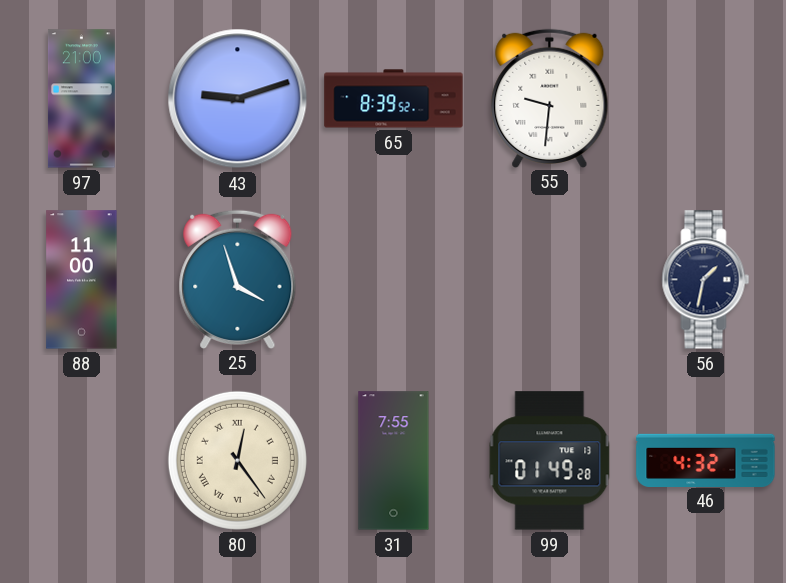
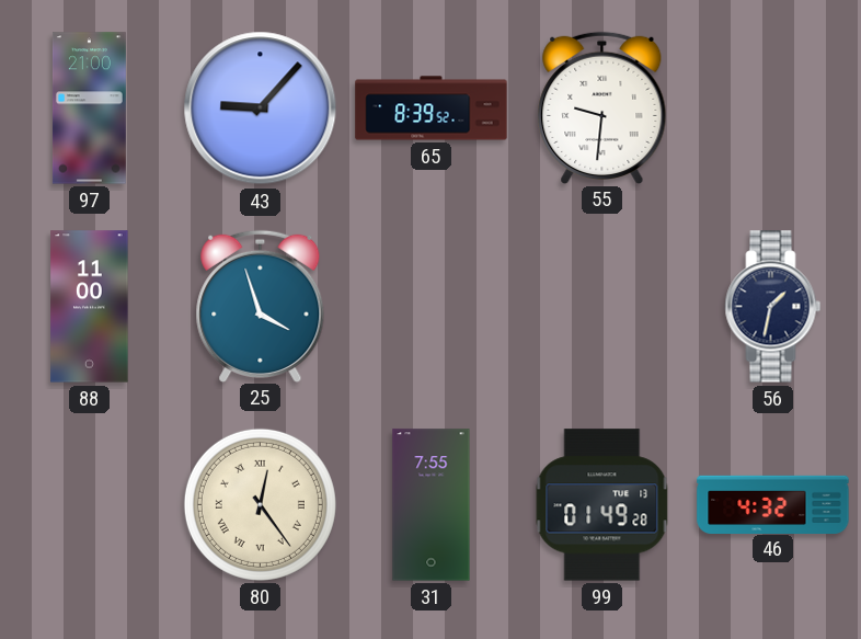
43: 9:12 -> 9:07 (261, 109)
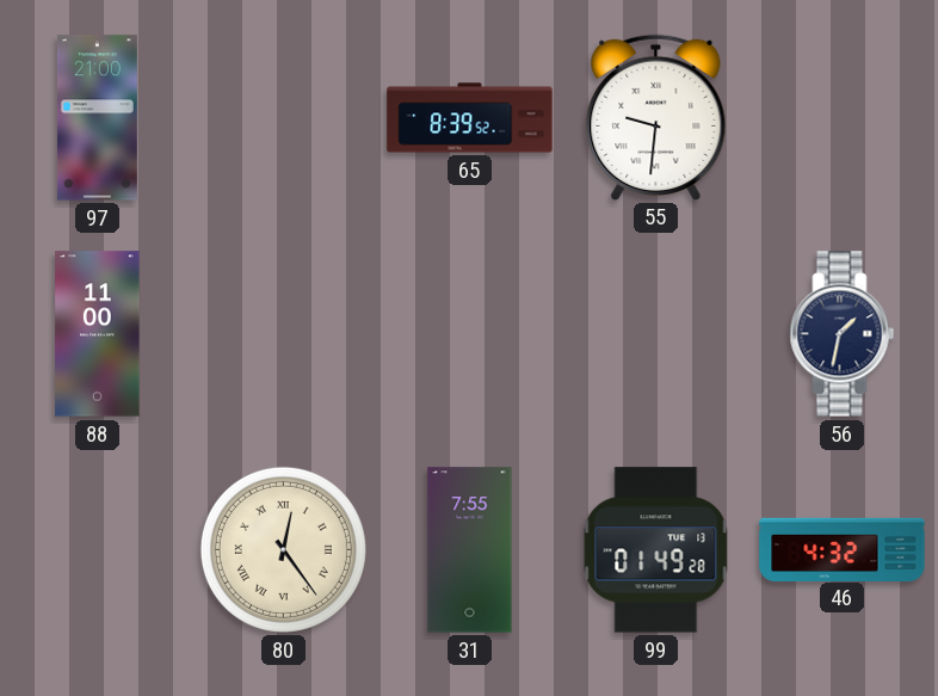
43: 9:07 -> none (261, 109)
25: 3:57 -> none (261, 306)
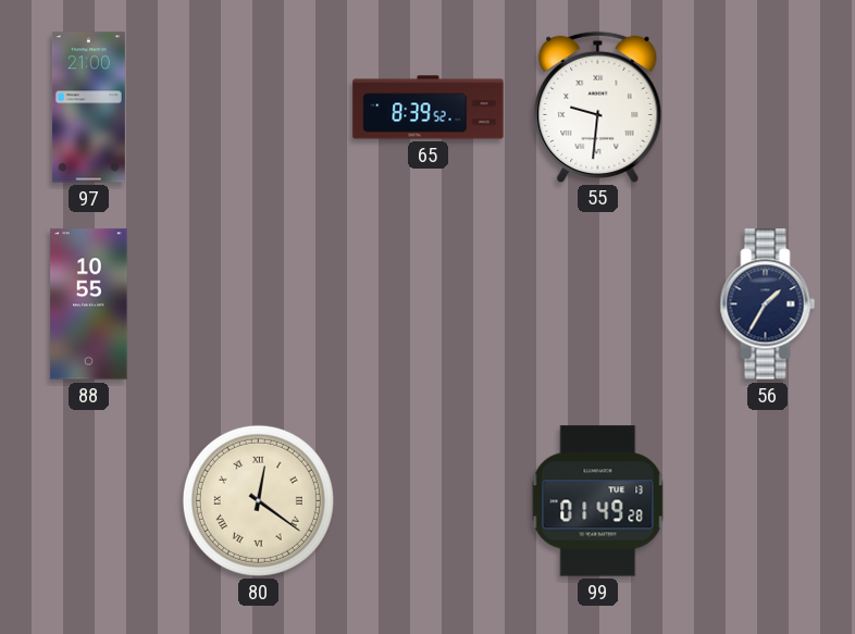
88: 11:00 -> 10:55 (89, 304)
56: 1:32 -> 1:35 (768, 304)
80: 12:24 -> 12:21 (258, 500)
31: 7:55 -> none (470, 550)
46: 4:32 -> none (843, 549)
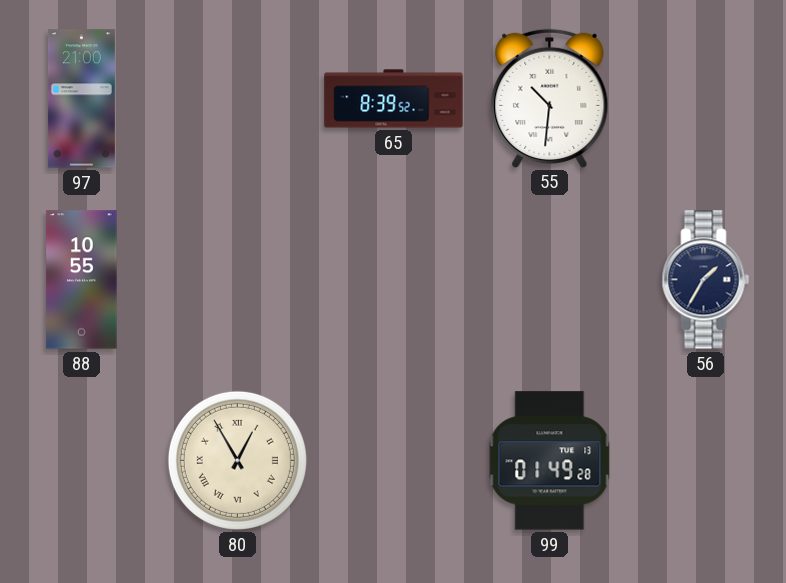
55: 9:31 -> 10:31 (550, 98)
80: 12:21 -> 12:55 (237, 460)
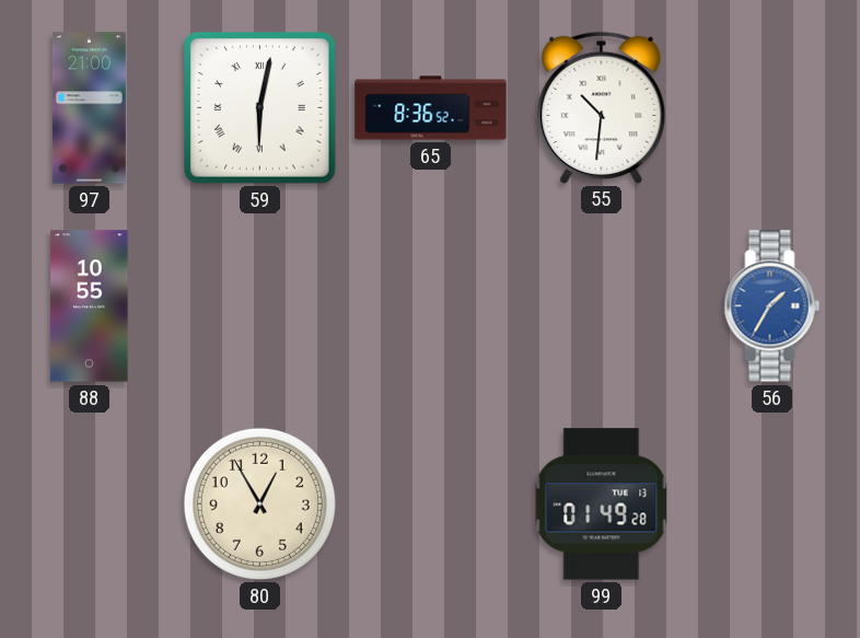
59: none -> 6:02 (260, 108)
65: 8:39 -> 8:36 (431, 108)
56 dial: navy -> blue (772, 306)
80 numerals: Roman -> Arabic (259, 503)
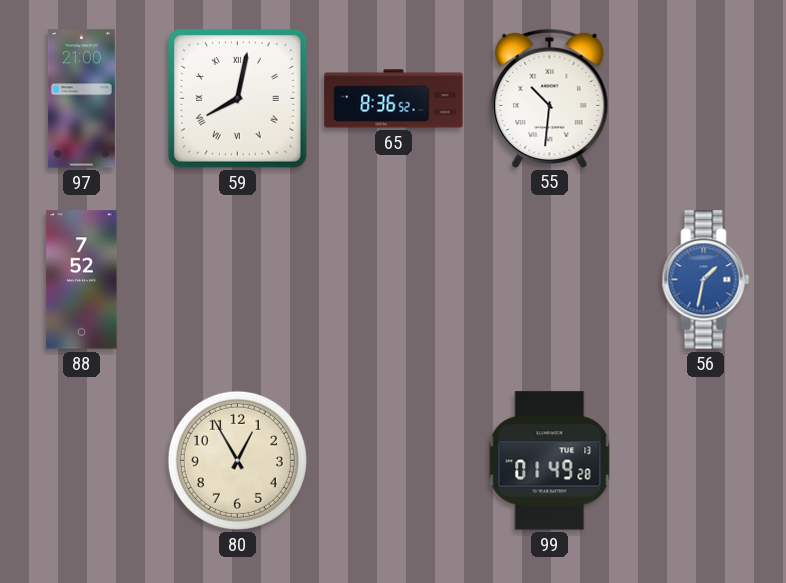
59: 6:02 -> 8:02 (238, 99)
88: 10:55 -> 7:52 (82, 280)
56: 1:35 -> 1:32 (706, 280)
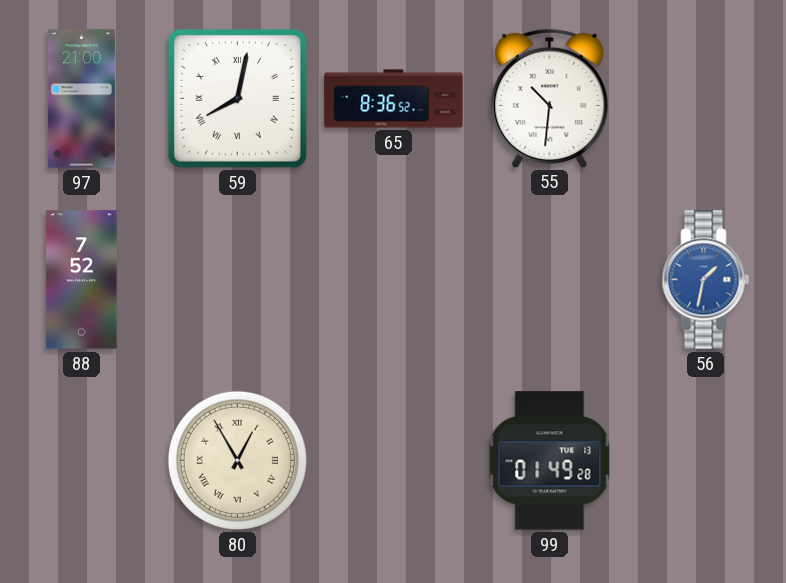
80 numerals: Arabic -> Roman (237, 460)
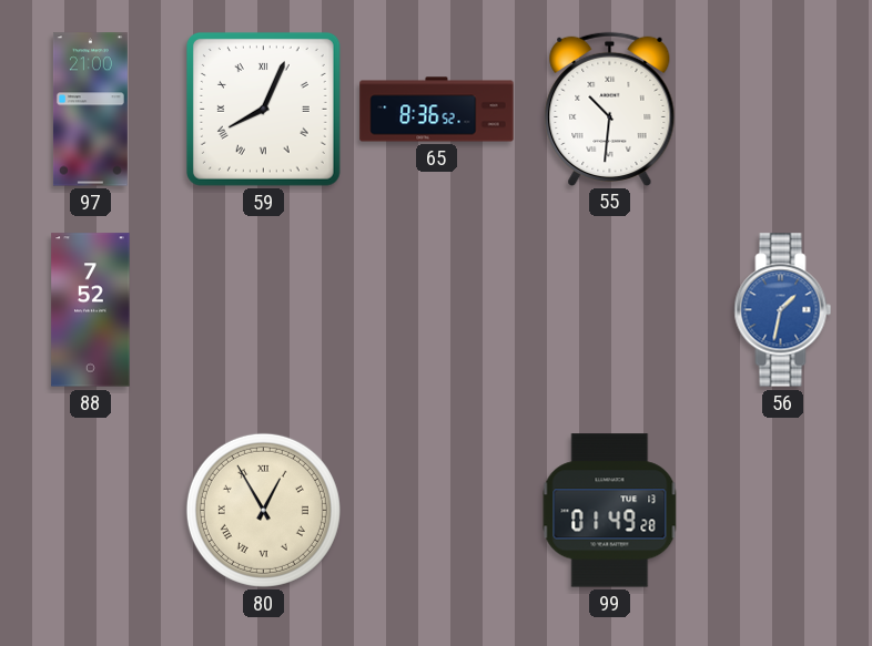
59: 8:02 -> 8:04 (264, 110)
